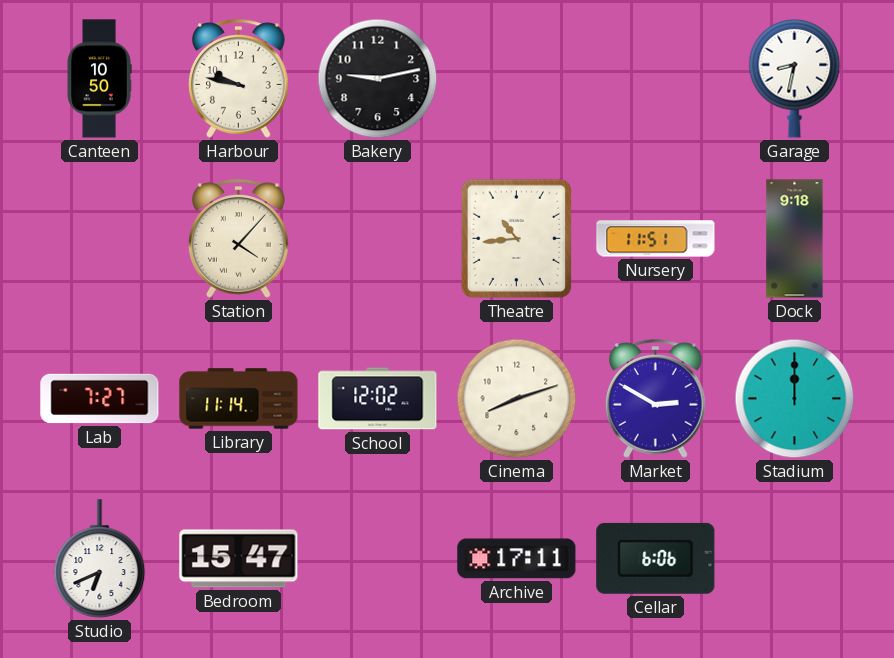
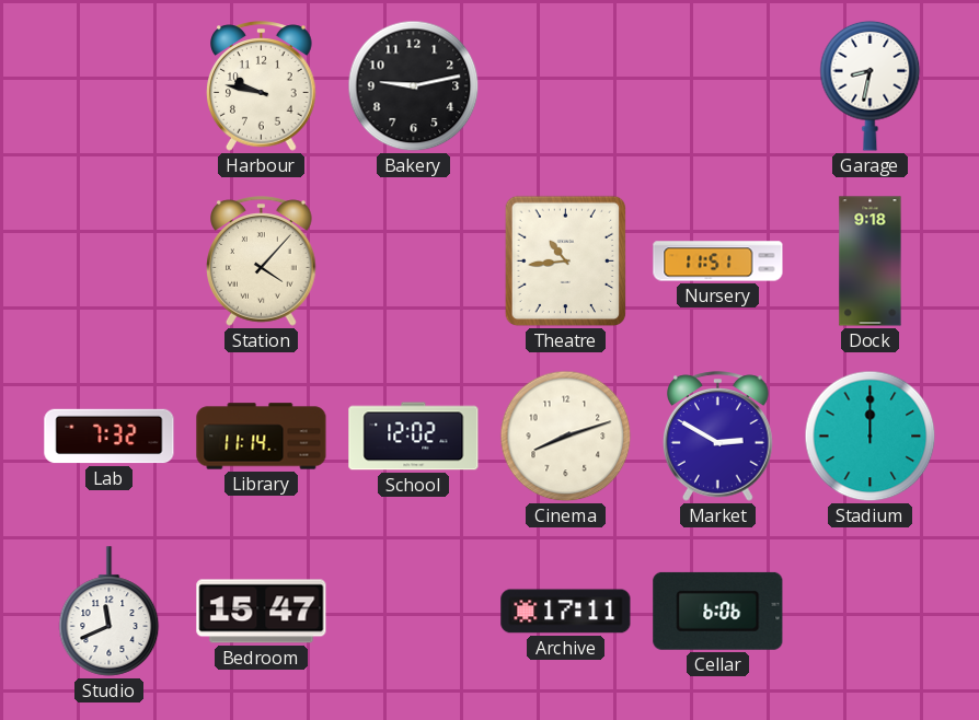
Canteen: 10:50 -> none (99, 79)
Lab: 7:27 -> 7:32 (110, 437)
Studio: 6:41 -> 11:41 (110, 612)
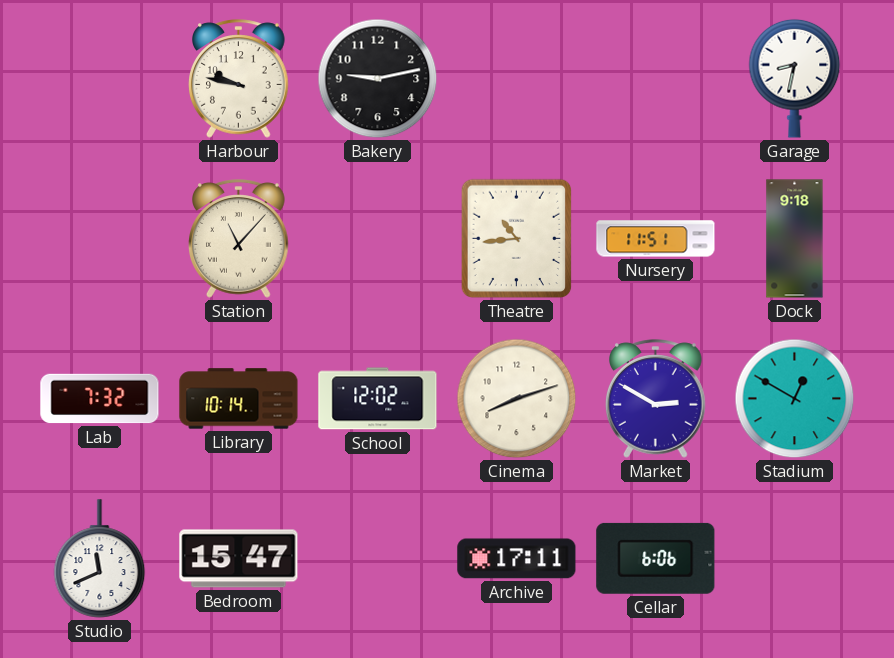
Station: 4:07 -> 11:07 (239, 239)
Library: 11:14 -> 10:14 (239, 399)
Stadium: 12:00 -> 12:50 (795, 399)
